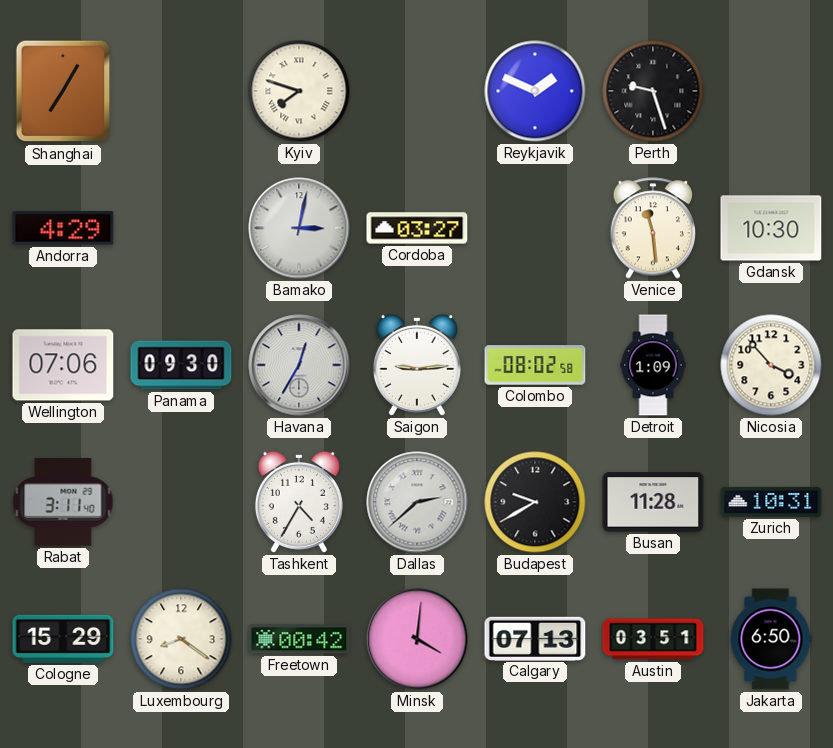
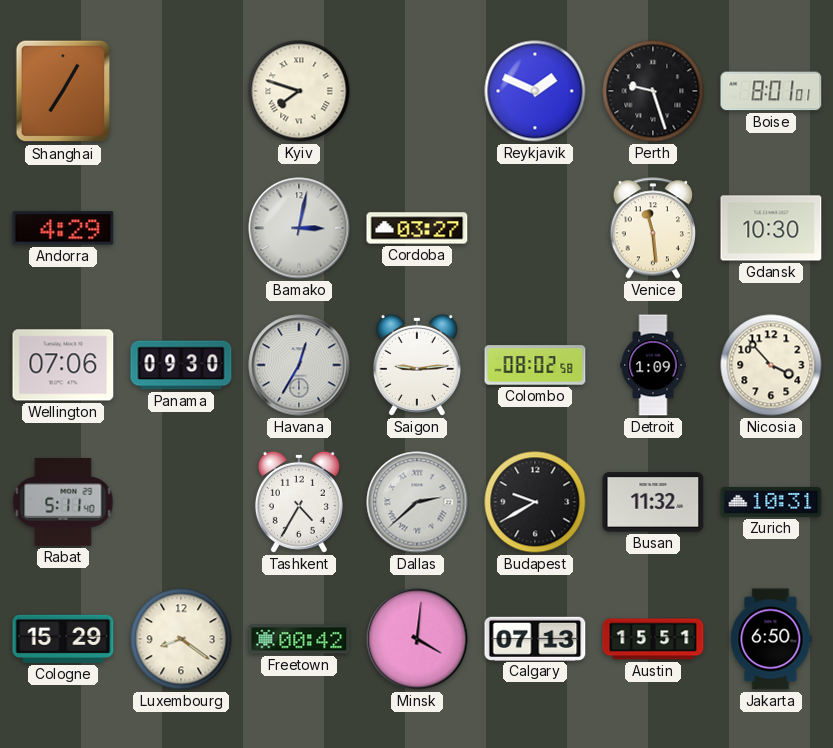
Boise: none -> 8:01 (771, 91)
Rabat: 3:11 -> 5:11 (63, 503)
Busan: 11:28 -> 11:32 (653, 502)
Austin: 03:51 -> 15:51 (653, 639)
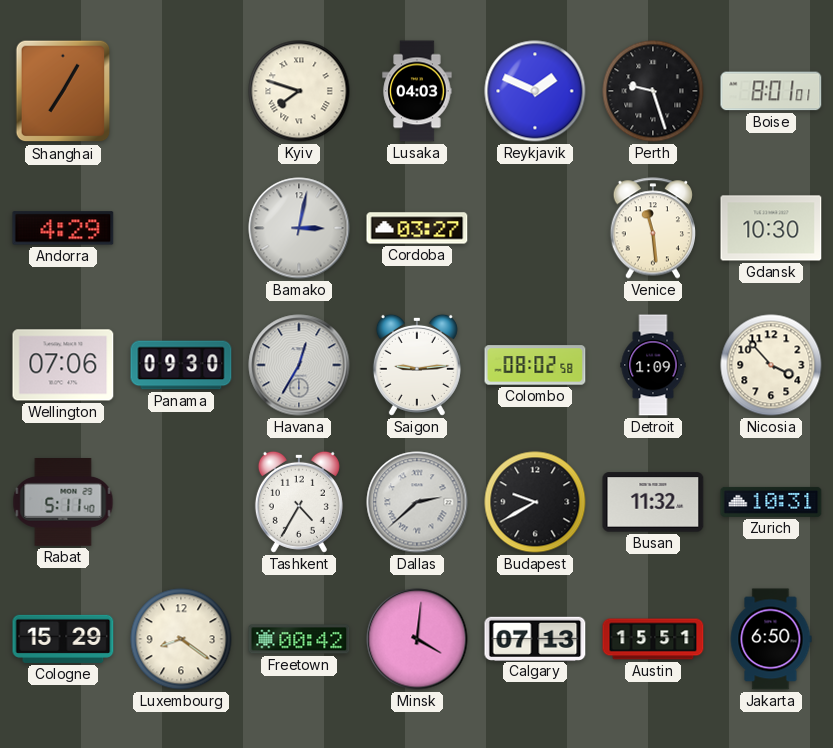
Lusaka: none -> 04:03 (417, 91)
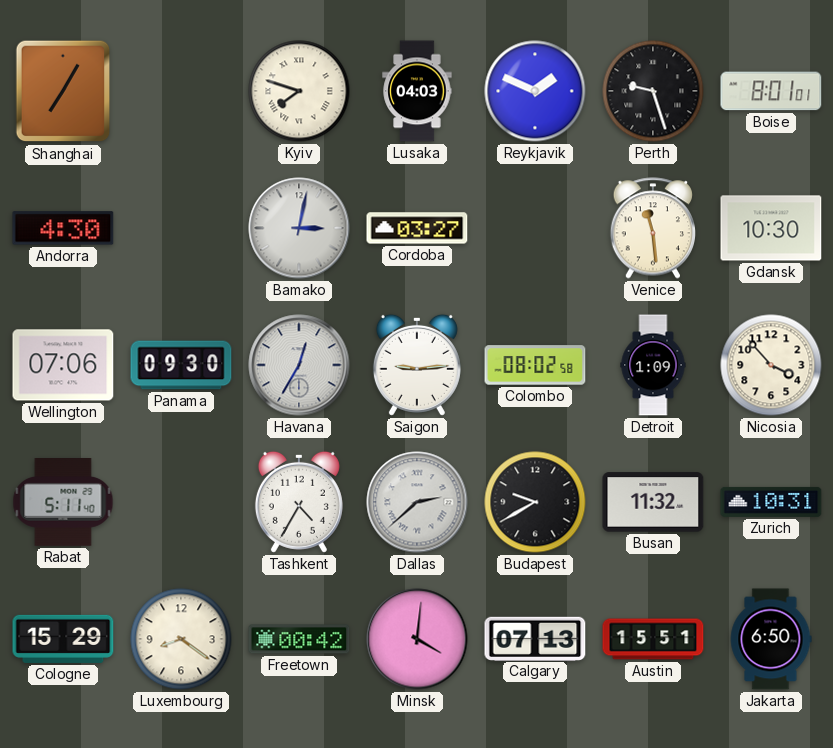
Andorra: 4:29 -> 4:30 (63, 228)
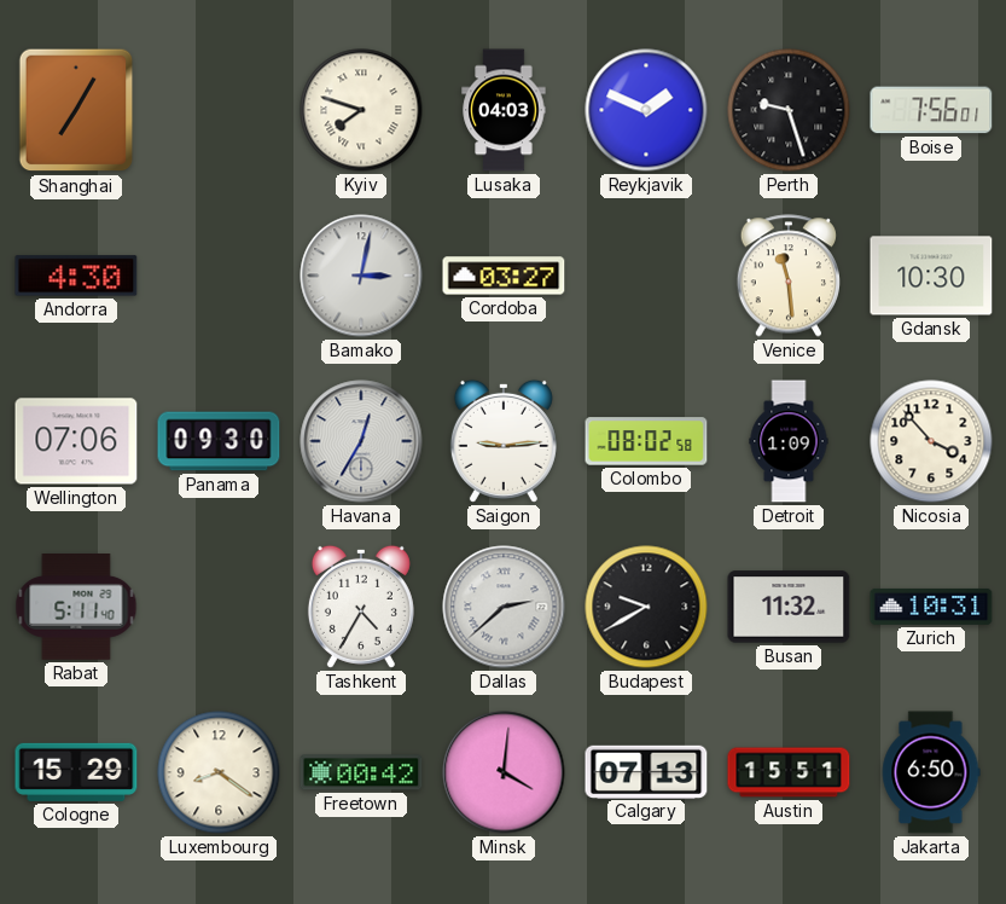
Boise: 8:01 -> 7:56 (931, 110)
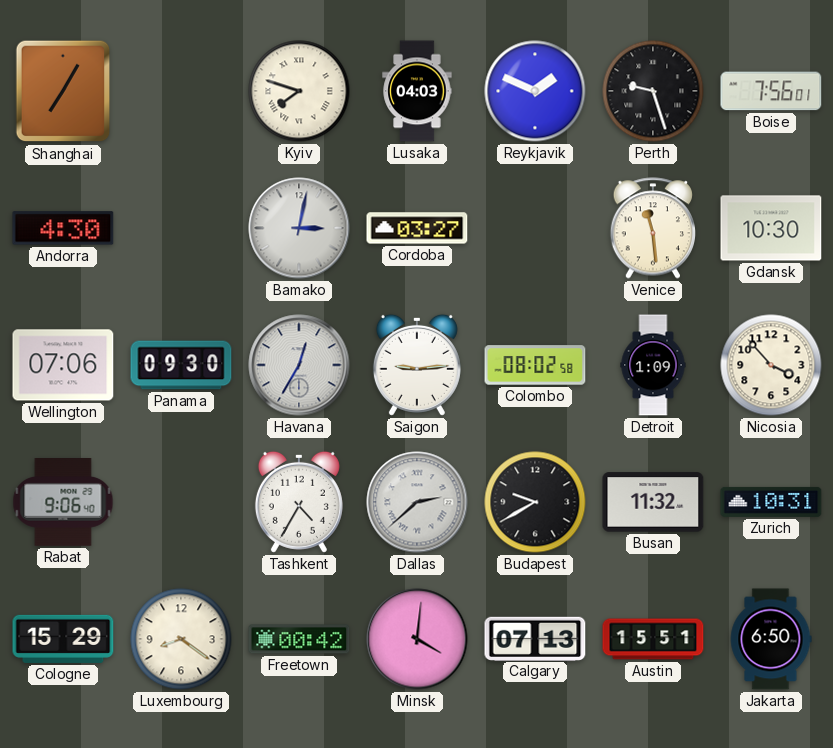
Rabat: 5:11 -> 9:06 (63, 503)
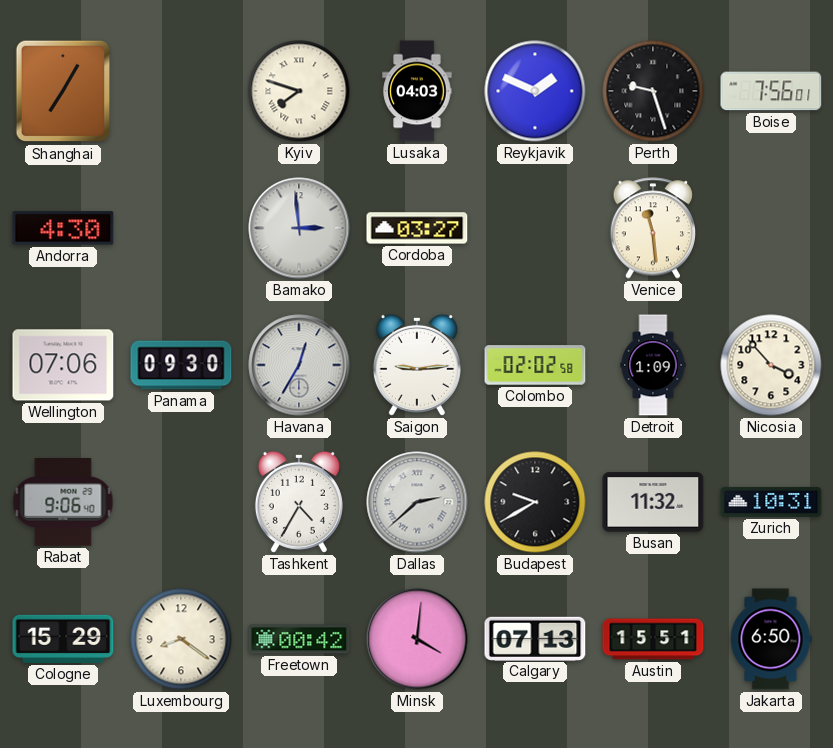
Bamako: 3:02 -> 2:59 (299, 228)
Gdansk: 10:30 -> none (771, 228)
Colombo: 08:02 -> 02:02 (535, 365)
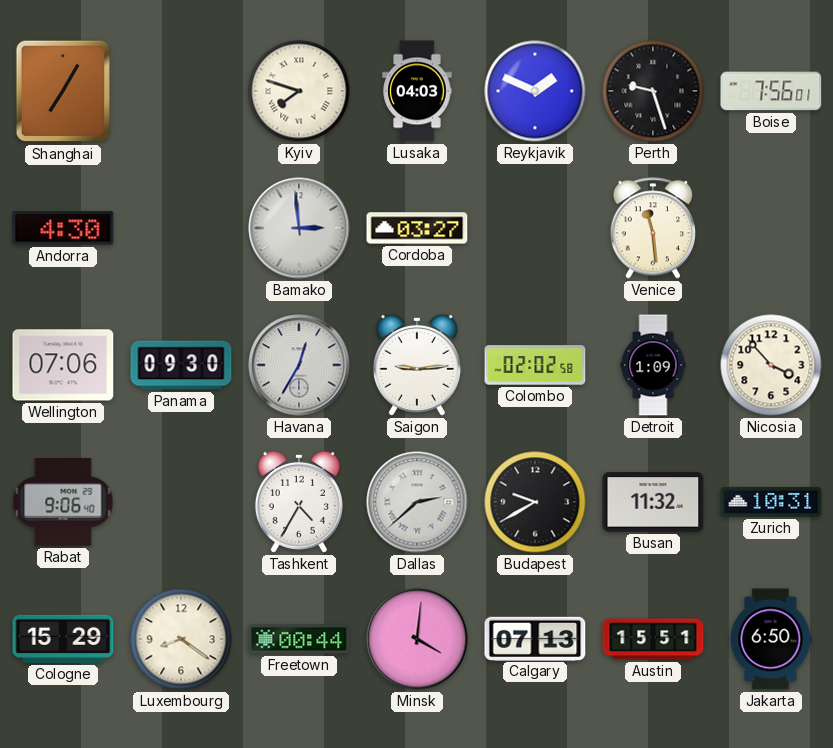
Freetown: 00:42 -> 00:44 (299, 639)
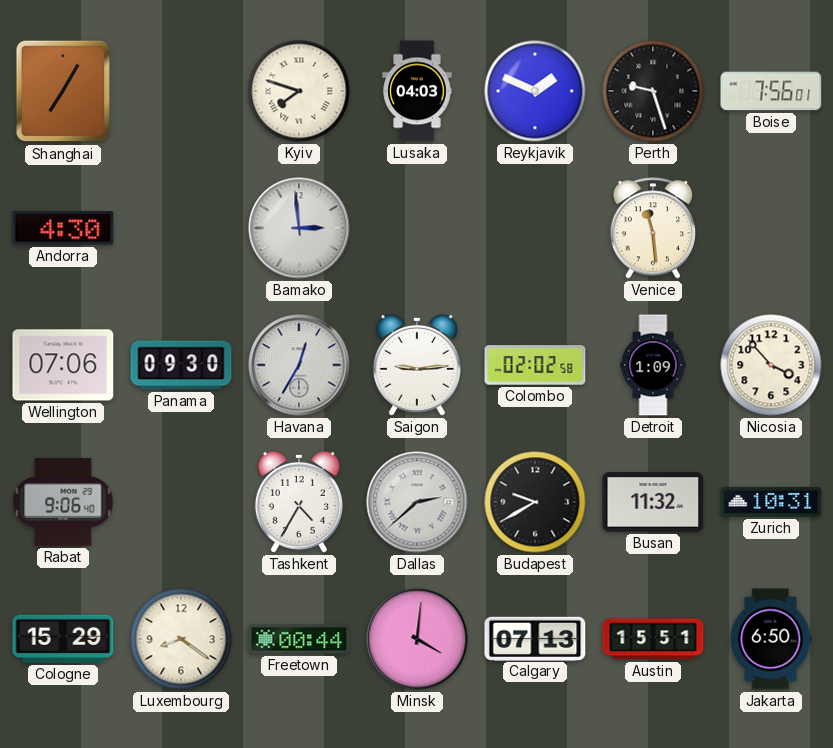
Cordoba: 03:27 -> none (417, 228)
